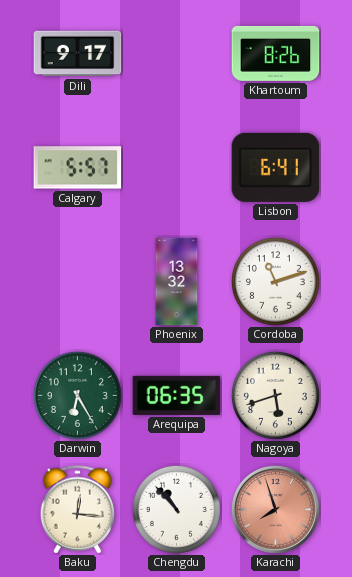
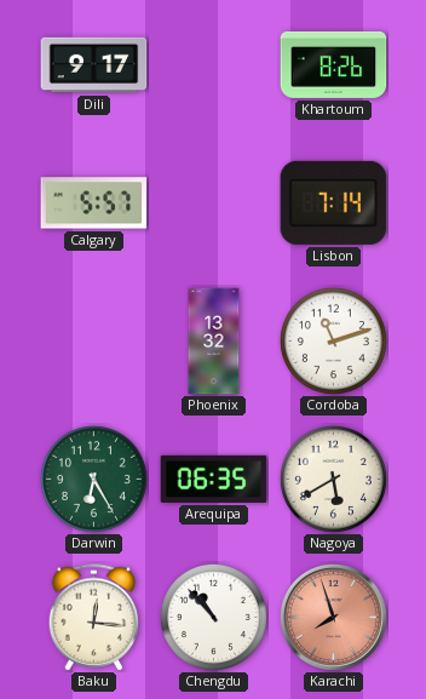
Lisbon: 6:41 -> 7:14 (334, 202)
Nagoya: 5:42 -> 5:40 (333, 479)
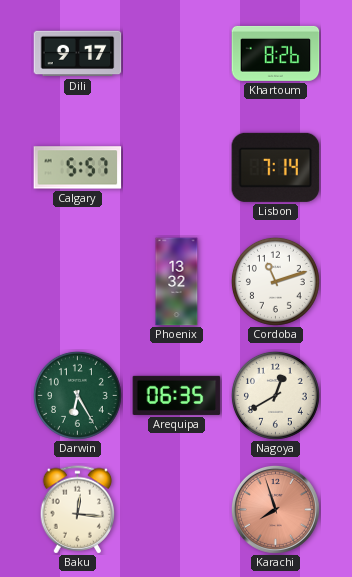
Nagoya: 5:40 -> 12:40 (275, 395)
Chengdu: 10:53 -> none (213, 617)
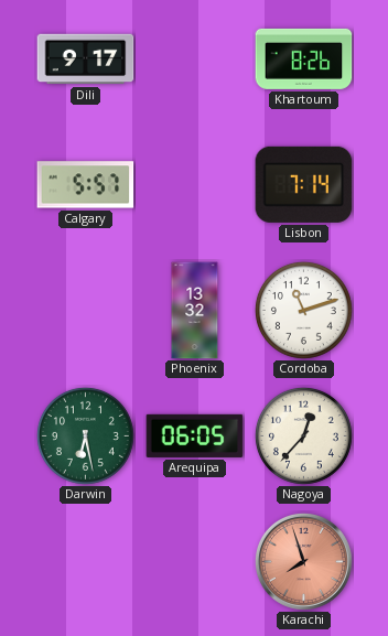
Darwin: 6:25 -> 6:28 (85, 435)
Arequipa: 06:35 -> 06:05 (195, 435)
Nagoya: 12:40 -> 12:37 (303, 435)
Baku: 12:16 -> none (78, 510)
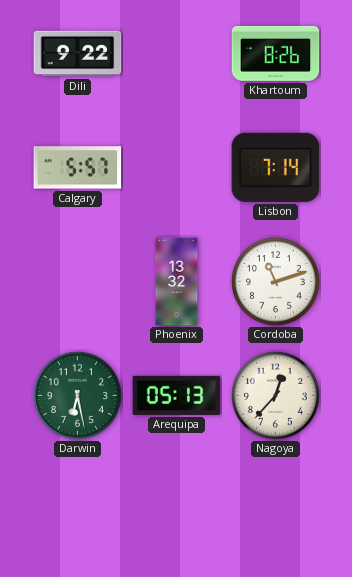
Dili: 9:17 -> 9:22 (78, 54)
Arequipa: 06:05 -> 05:13 (177, 395)
Karachi: 7:57 -> none (303, 561)
